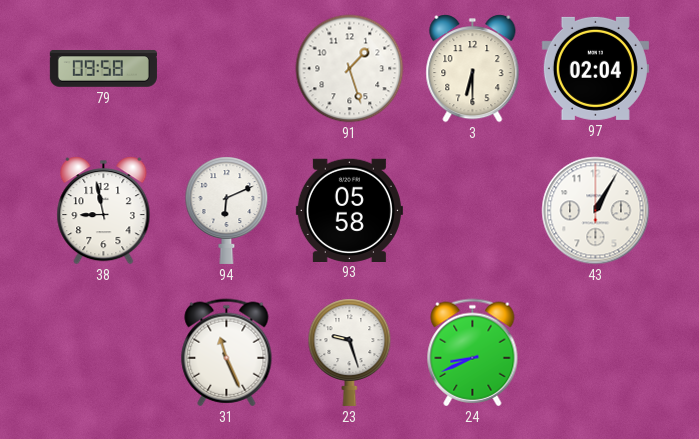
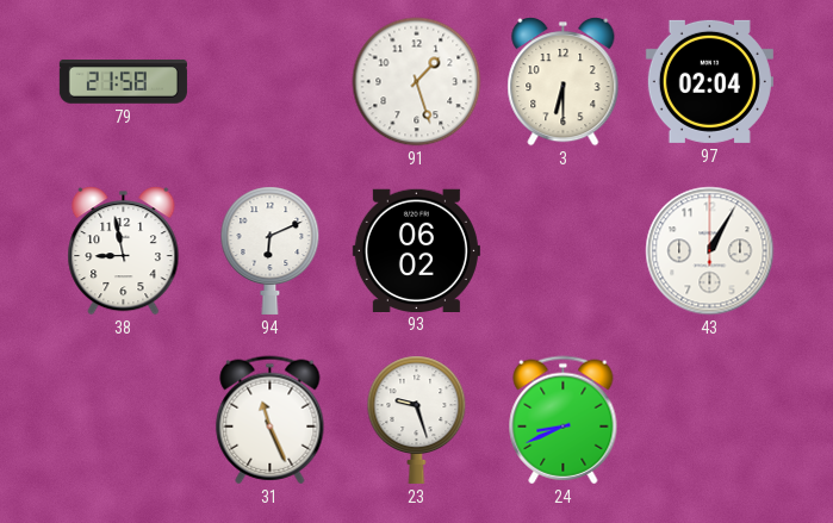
79: 09:58 -> 21:58 (123, 82)
93: 05:58 -> 06:02 (416, 250)
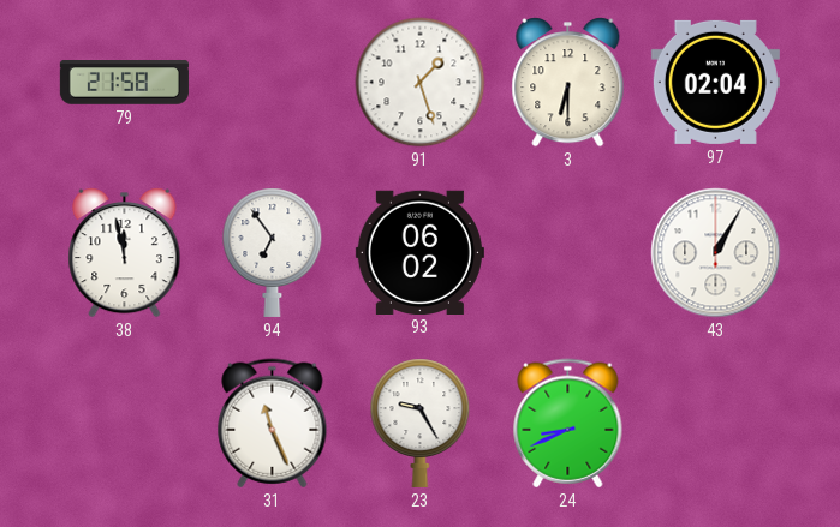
38: 8:58 -> 11:58 (125, 253)
94: 6:11 -> 6:54 (273, 252)
23: 9:27 -> 9:25 (421, 423)
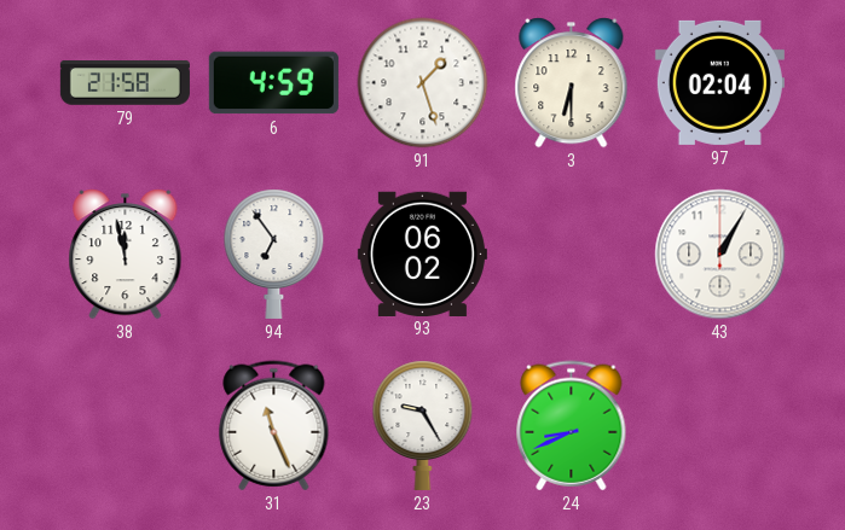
6: none -> 4:59 (273, 83)
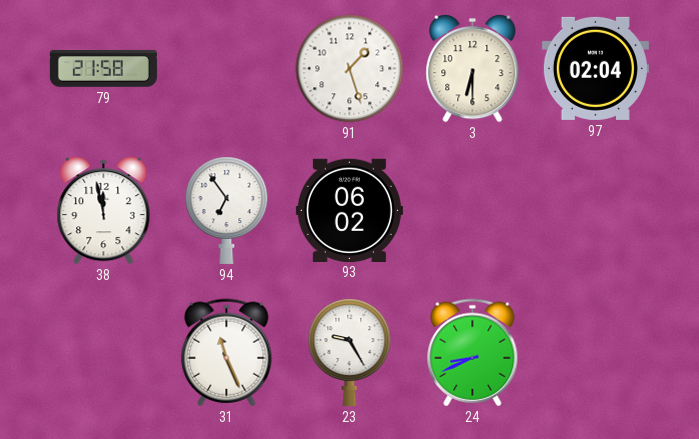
6: 4:59 -> none (273, 83)
43: 1:05 -> none (720, 255)
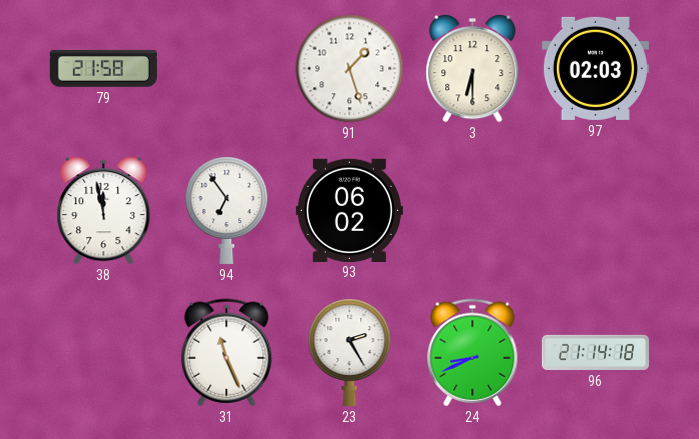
97: 02:04 -> 02:03 (595, 68)
23: 9:25 -> 2:25 (350, 352)
96: none -> 21:14 (595, 352)
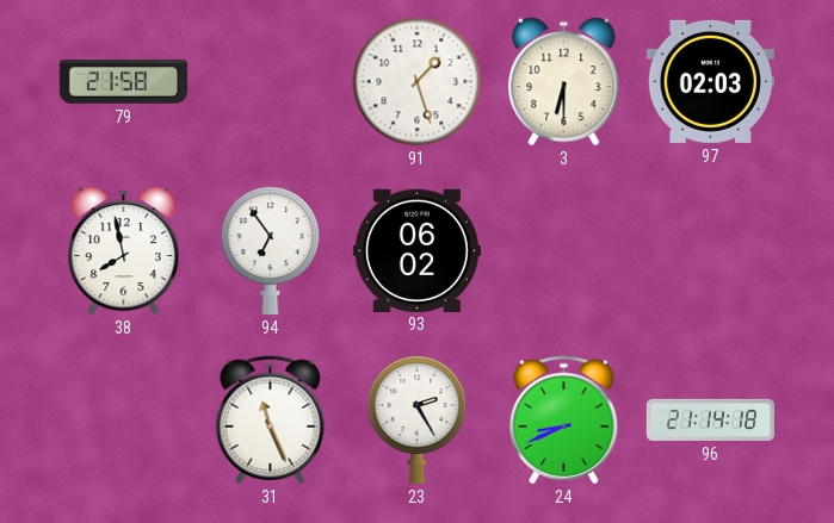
38: 11:58 -> 7:58 (124, 251)
